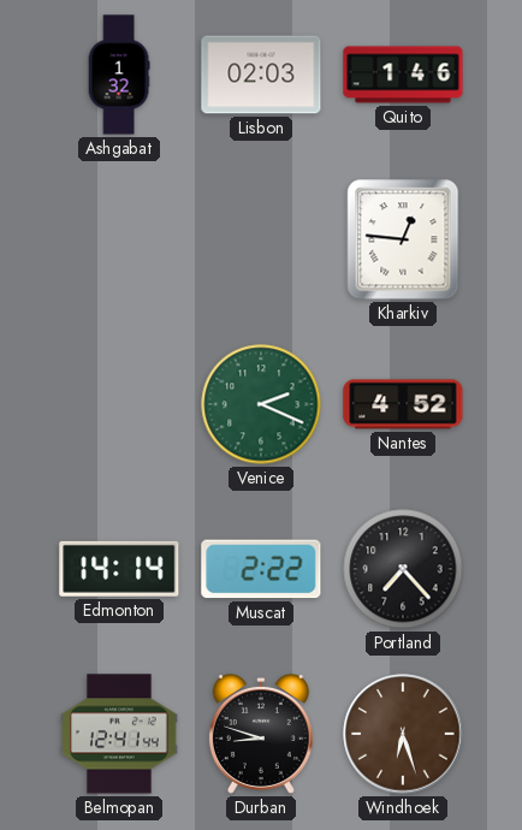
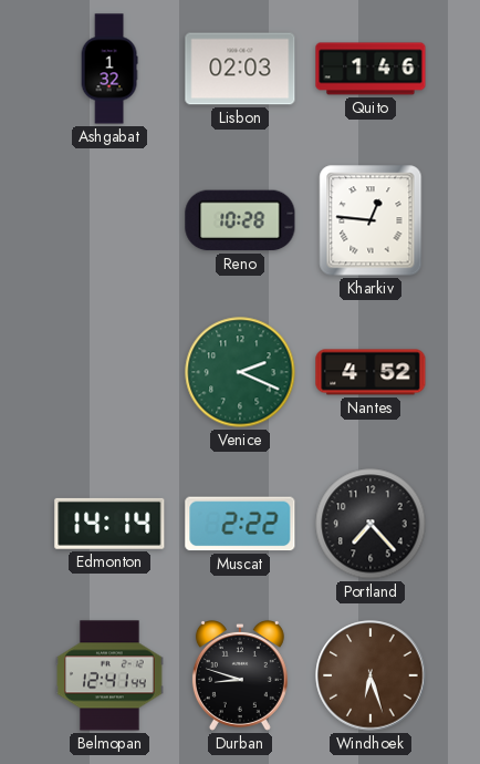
Reno: none -> 10:28 (240, 220)
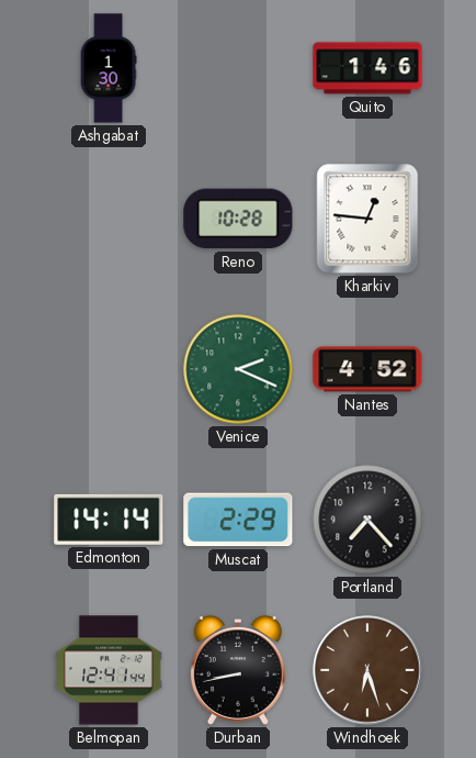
Ashgabat: 1:32 -> 1:30 (109, 68)
Lisbon: 02:03 -> none (240, 69)
Muscat: 2:22 -> 2:29 (238, 520)
Durban: 8:48 -> 8:43 (238, 671)
